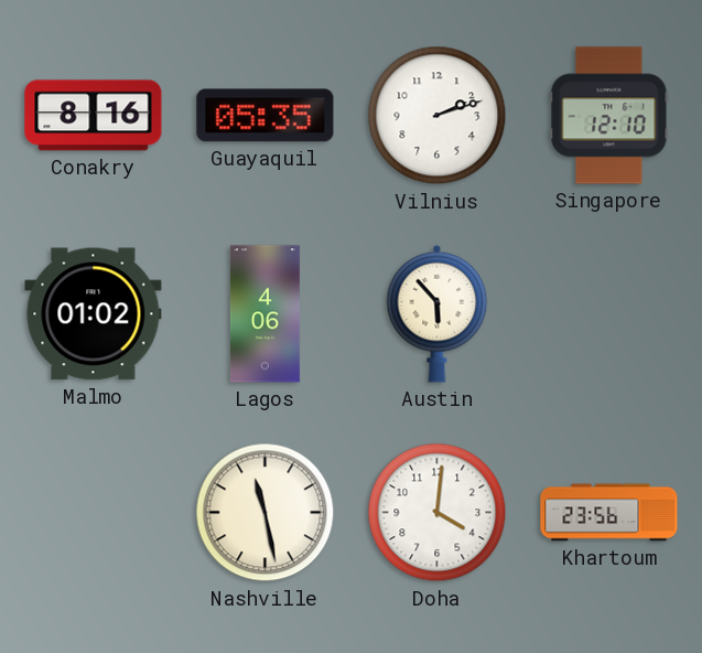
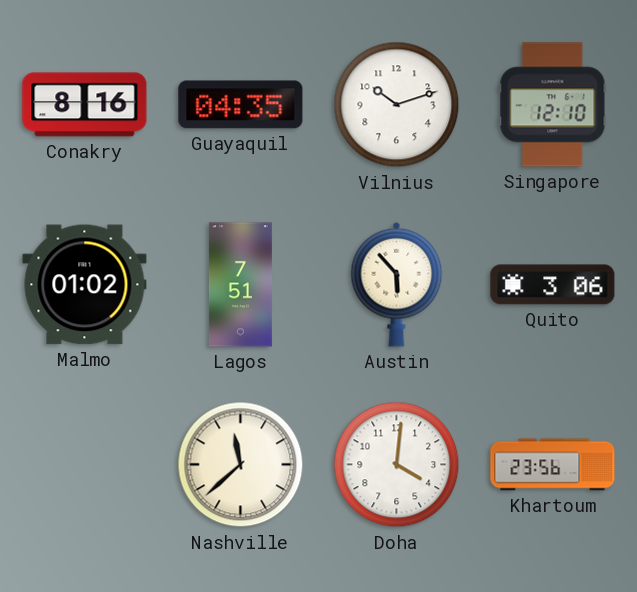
Guayaquil: 05:35 -> 04:35 (241, 105)
Vilnius: 2:12 -> 10:12 (397, 105)
Lagos: 4:06 -> 7:51 (240, 285)
Quito: none -> 3:06 (553, 285)
Nashville: 11:28 -> 11:38 (241, 465)
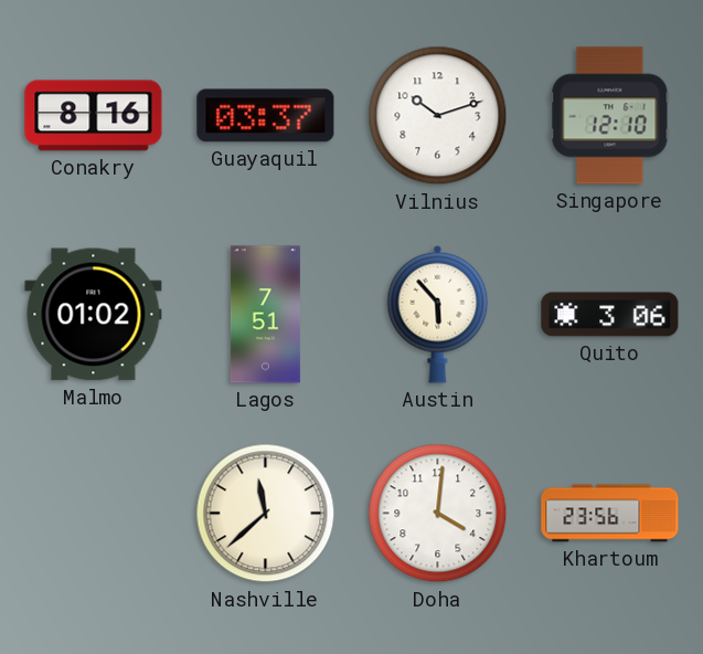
Guayaquil: 04:35 -> 03:37 (266, 116)
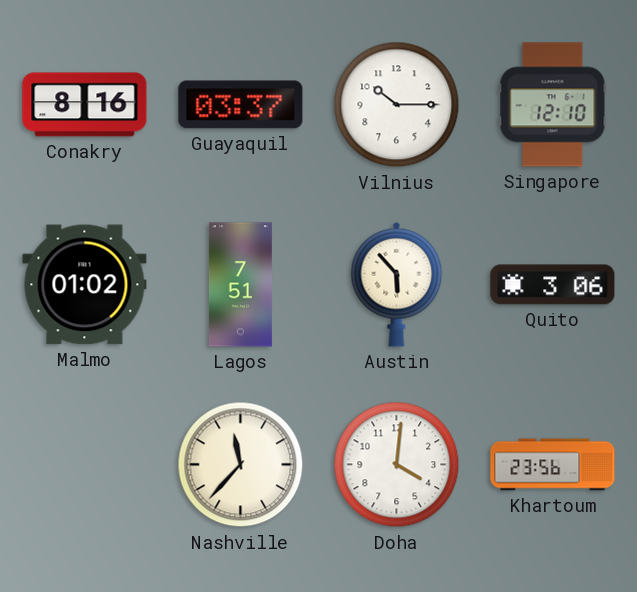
Vilnius: 10:12 -> 10:15 (397, 105)
Nashville: 11:38 -> 11:37 (241, 465)
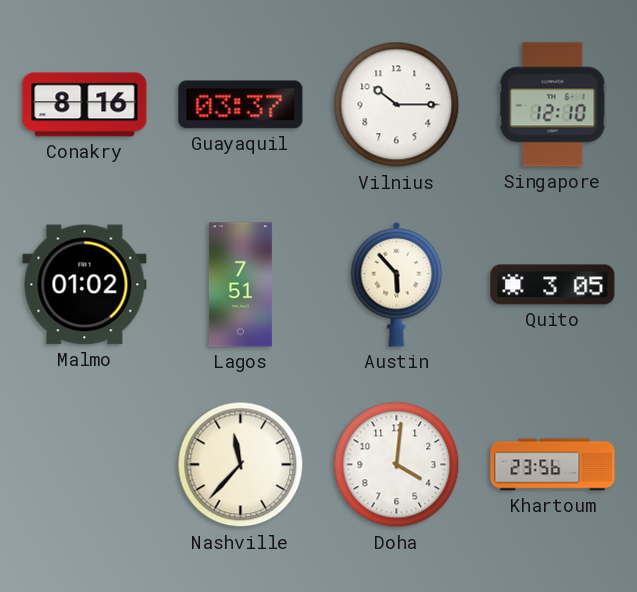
Quito: 3:06 -> 3:05 (553, 285)
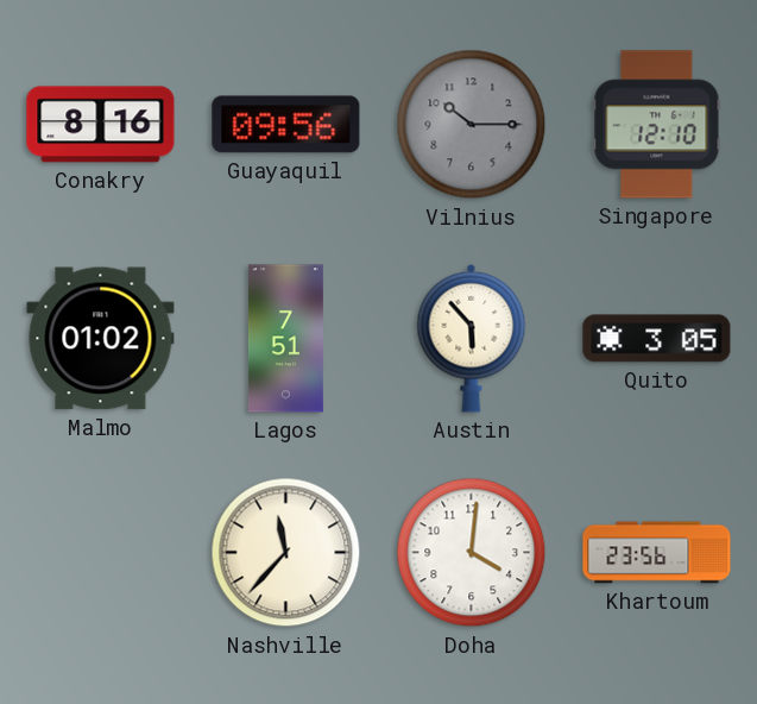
Guayaquil: 03:37 -> 09:56 (286, 125)
Vilnius dial: white -> grey (472, 125)
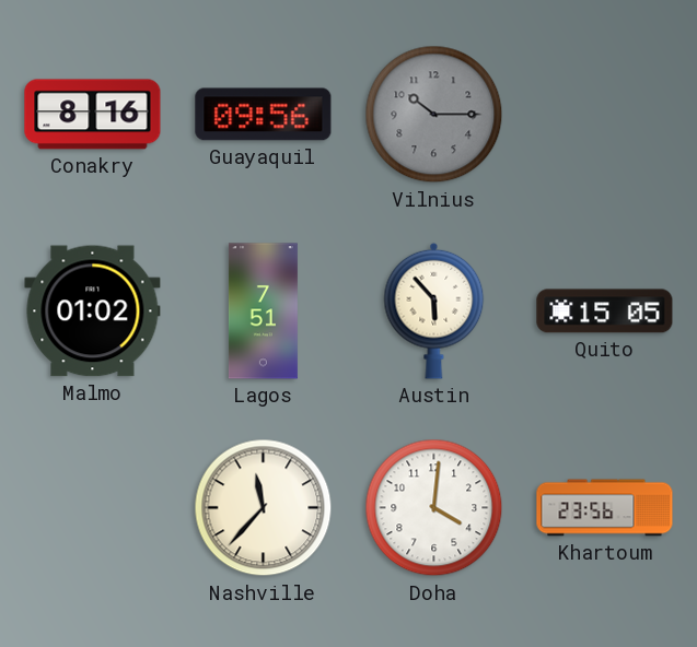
Singapore: 12:10 -> none (657, 125)
Quito: 3:05 -> 15:05 (605, 311)
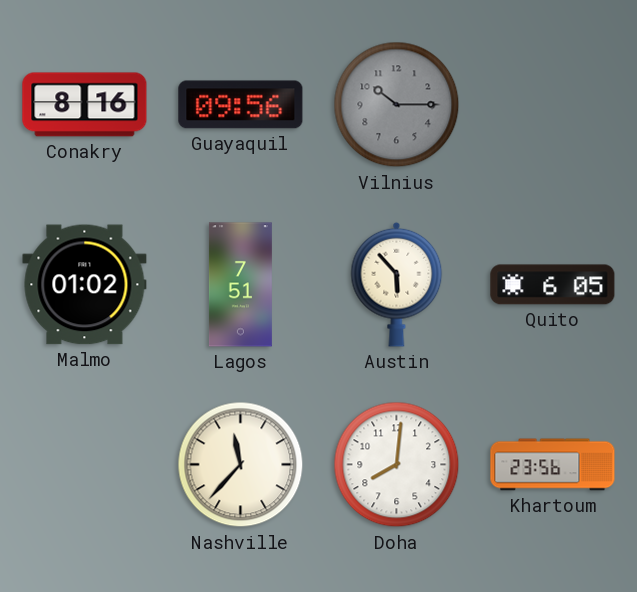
Quito: 15:05 -> 6:05 (553, 285)
Doha: 4:01 -> 8:01 (397, 465)
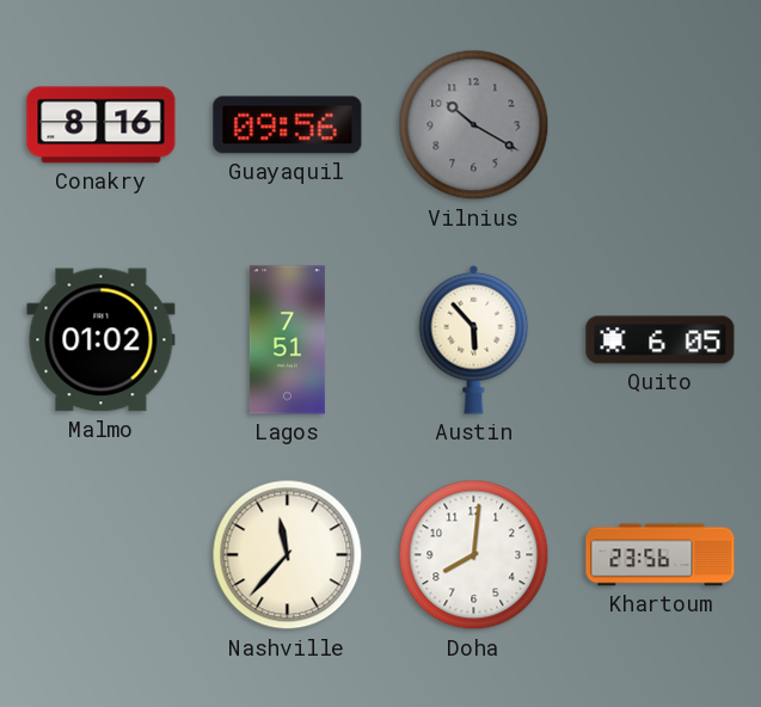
Vilnius: 10:15 -> 10:20 (474, 125)
